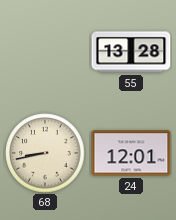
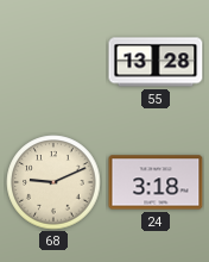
68: 8:43 -> 9:11 (53, 182)
24: 12:01 -> 3:18 (156, 182)
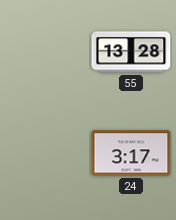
68: 9:11 -> none (53, 182)
24: 3:18 -> 3:17 (131, 153)
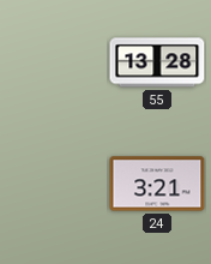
24: 3:17 -> 3:21 (157, 184)
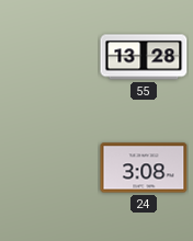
24: 3:21 -> 3:08 (144, 168)
